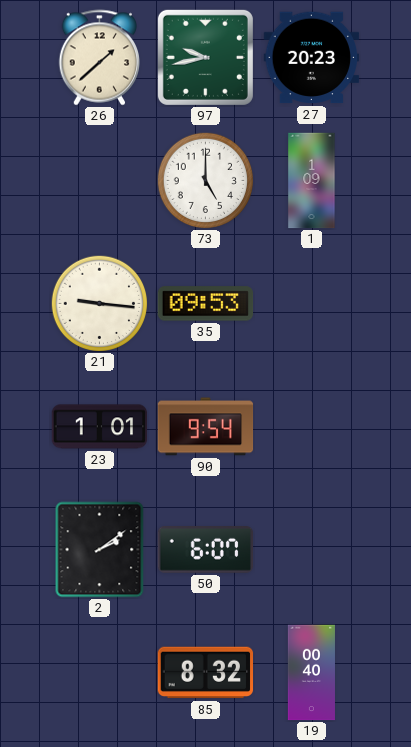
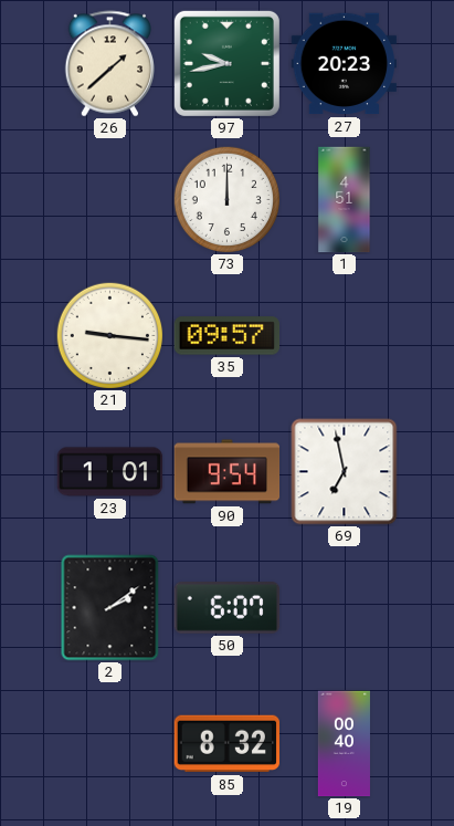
73: 5:00 -> 12:00 (226, 199)
1: 1:09 -> 4:51 (345, 200)
35: 09:53 -> 09:57 (228, 336)
69: none -> 6:58 (345, 472)
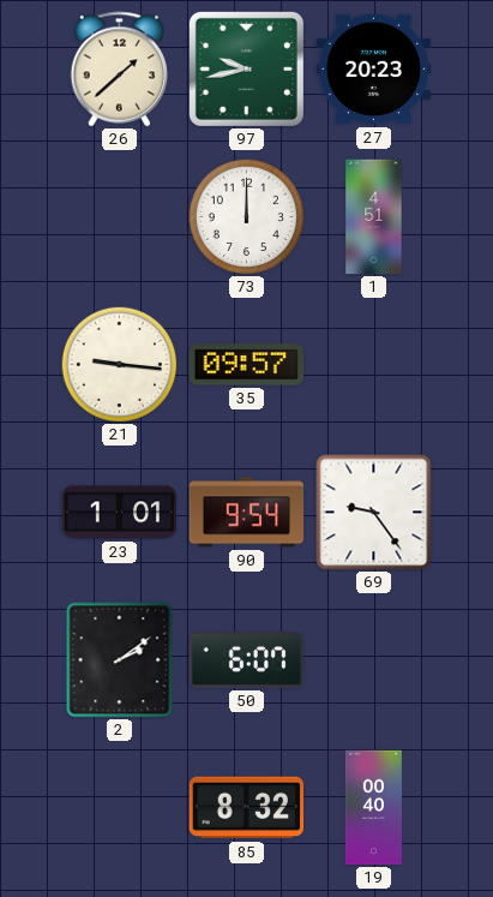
69: 6:58 -> 9:24 (374, 513)
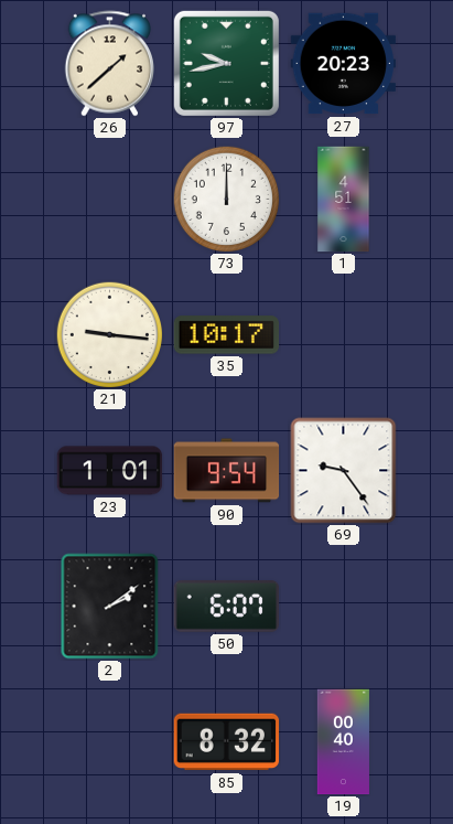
35: 09:57 -> 10:17 (227, 335)
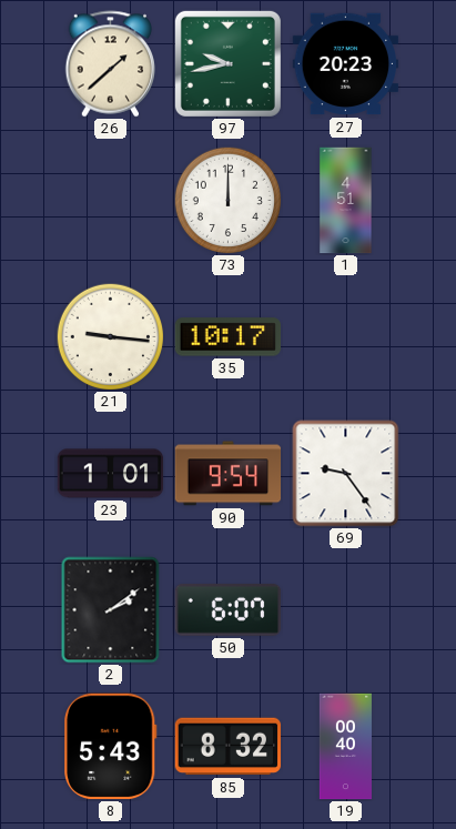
8: none -> 5:43 (111, 747)
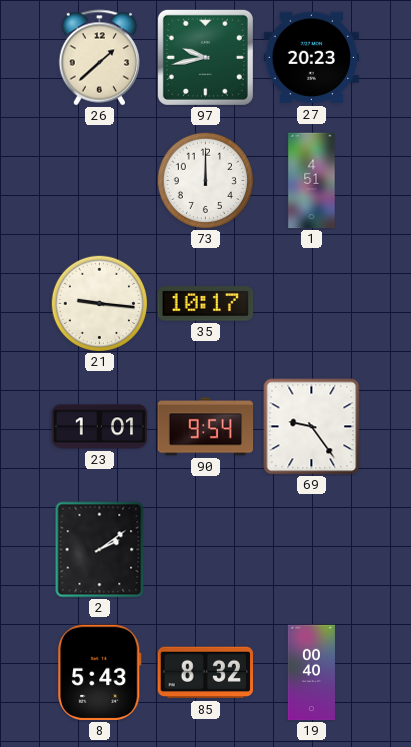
50: 6:07 -> none (229, 610)
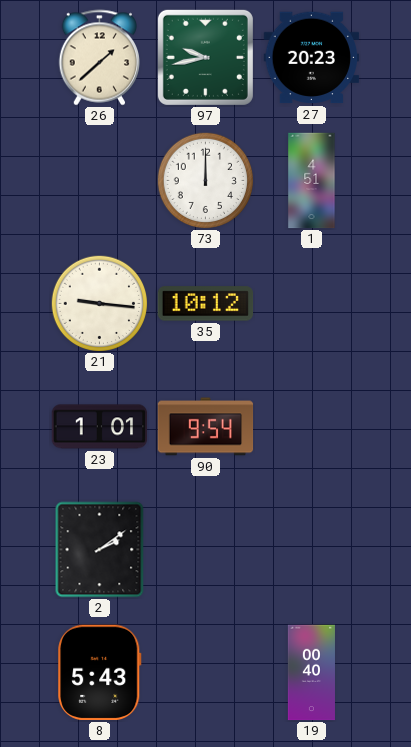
35: 10:17 -> 10:12 (206, 304)
69: 9:24 -> none (312, 427)
85: 8:32 -> none (206, 673)
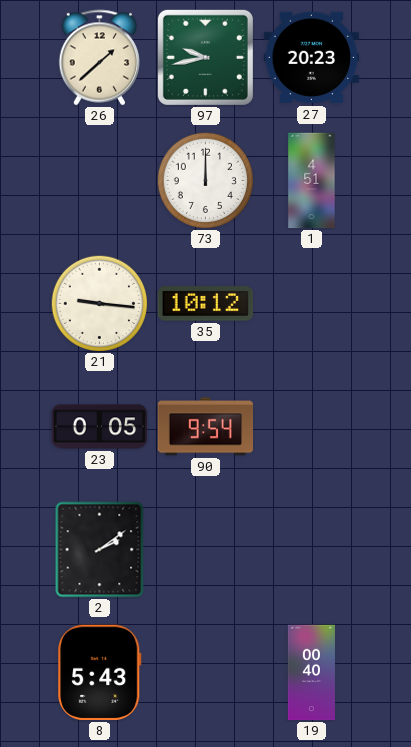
23: 1:01 -> 0:05 (100, 427)
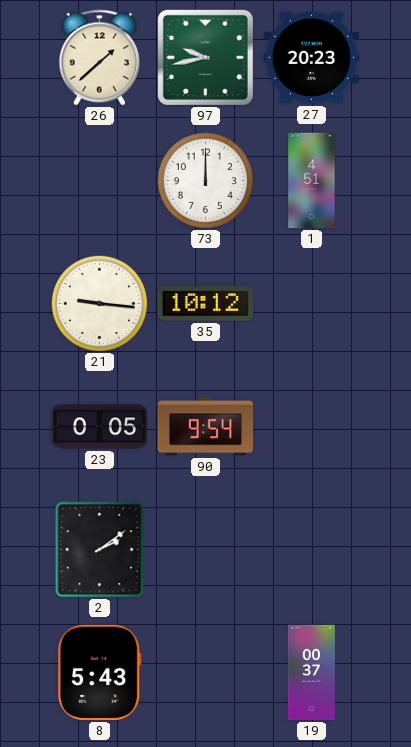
19: 00:40 -> 00:37 (311, 673)
